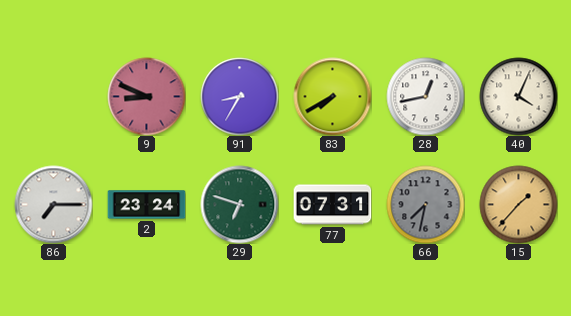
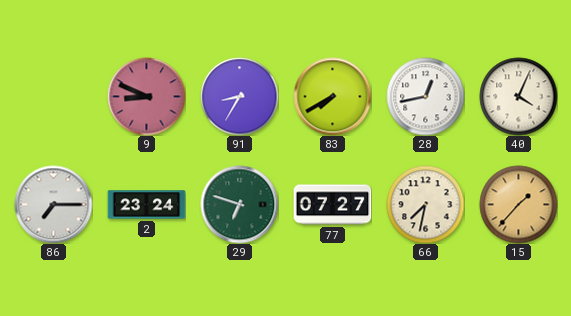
77: 07:31 -> 07:27 (332, 205)
66 dial: grey -> cream (425, 204)
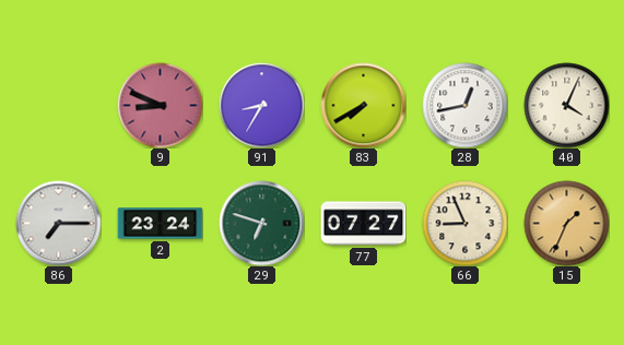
66: 7:32 -> 8:56 (464, 223)
15: 1:37 -> 1:34 (566, 223)
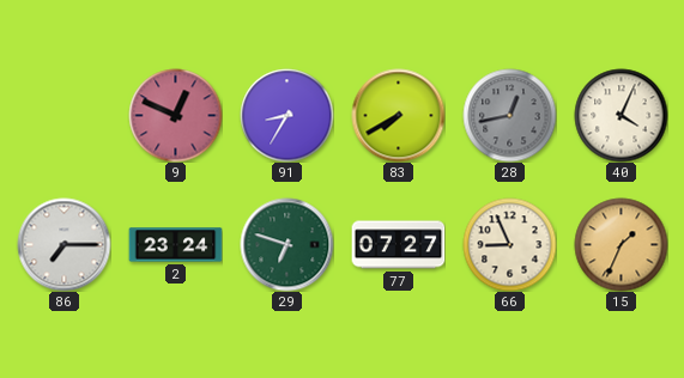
9: 8:49 -> 12:49 (175, 115)
28 dial: white -> grey (509, 115)
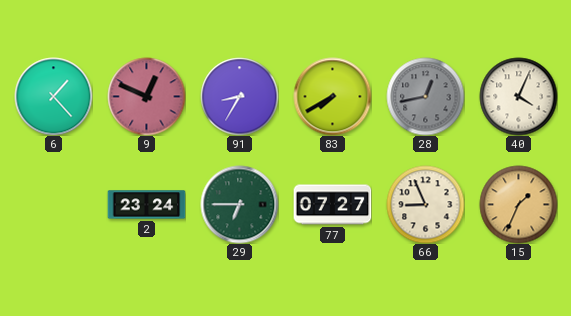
6: none -> 1:23 (53, 96)
86: 7:15 -> none (63, 244)
29: 6:48 -> 6:45 (239, 204)
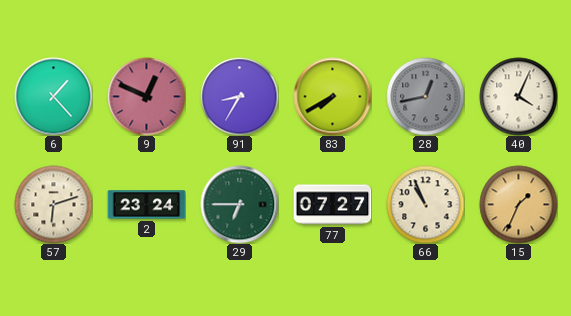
57: none -> 6:12 (53, 204)
66: 8:56 -> 10:56 (425, 204)
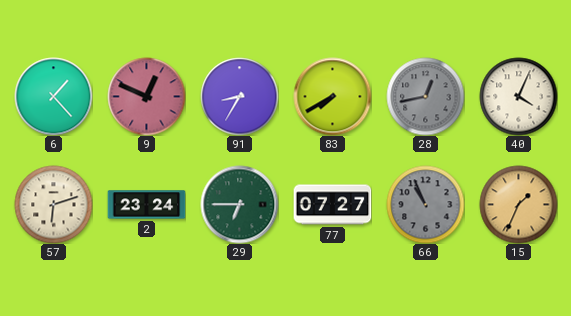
66 dial: cream -> grey (425, 204)
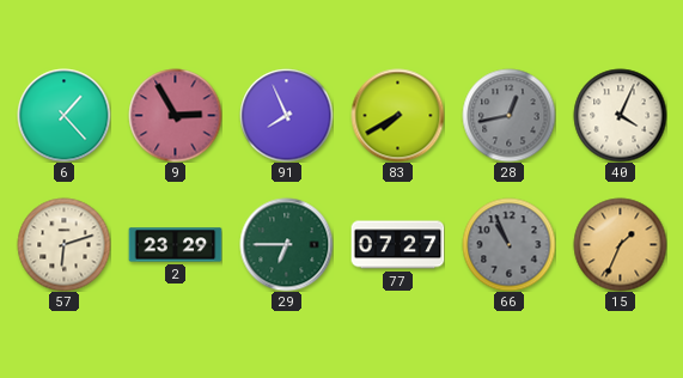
9: 12:49 -> 2:55 (175, 115)
91: 8:35 -> 7:56 (286, 115)
2: 23:24 -> 23:29 (175, 245)
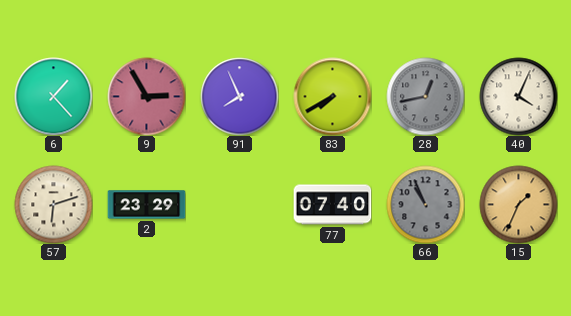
29: 6:45 -> none (286, 244)
77: 07:27 -> 07:40 (332, 205)
